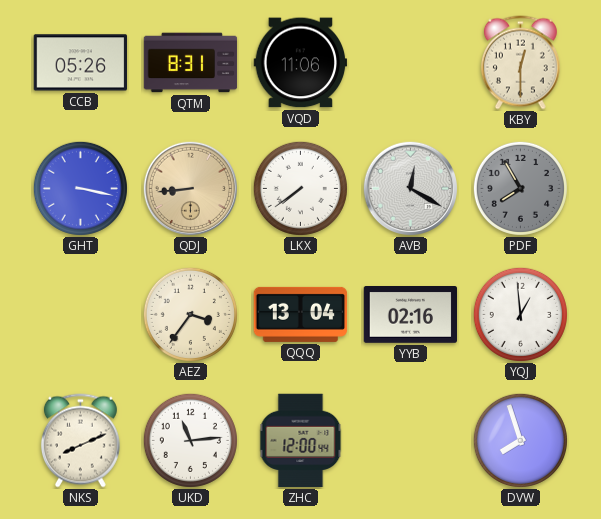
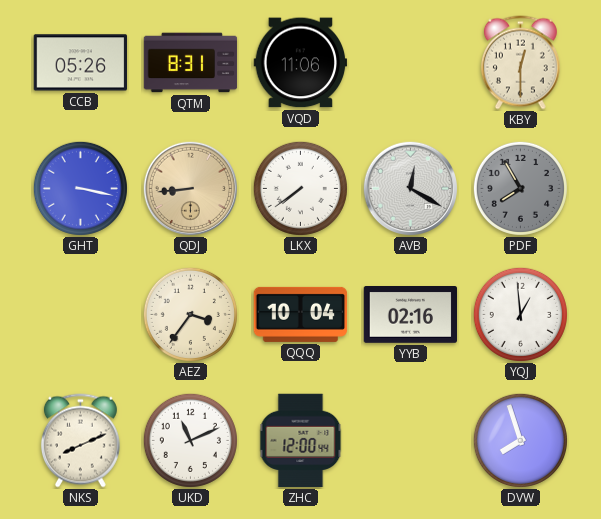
QQQ: 13:04 -> 10:04 (301, 314)
UKD: 11:14 -> 11:11 (190, 440)
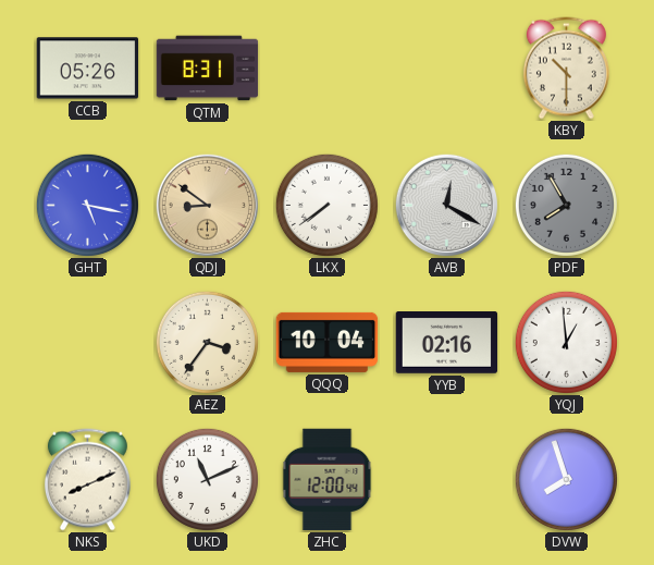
VQD: 11:06 -> none (301, 63)
KBY: 12:30 -> 10:30 (566, 69)
GHT: 3:17 -> 5:17 (87, 205)
QDJ: 8:44 -> 8:51 (207, 205)
